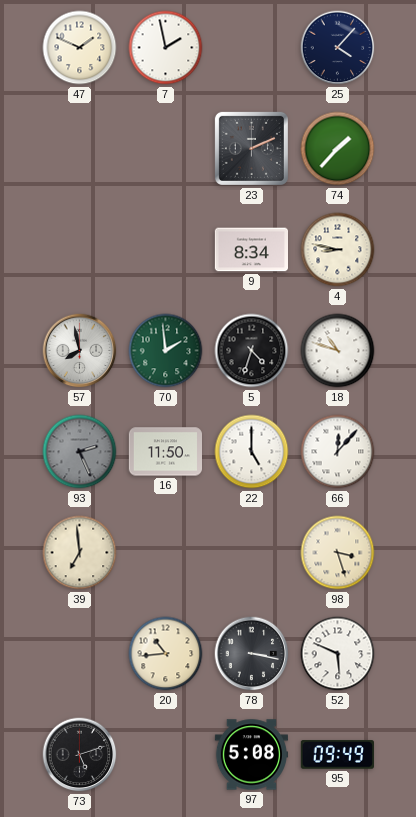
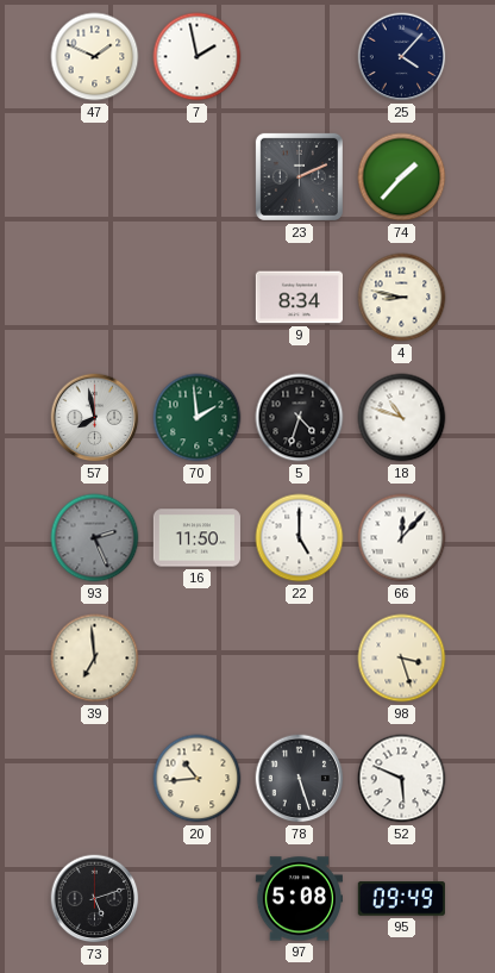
78: 3:17 -> 5:27 (300, 779)
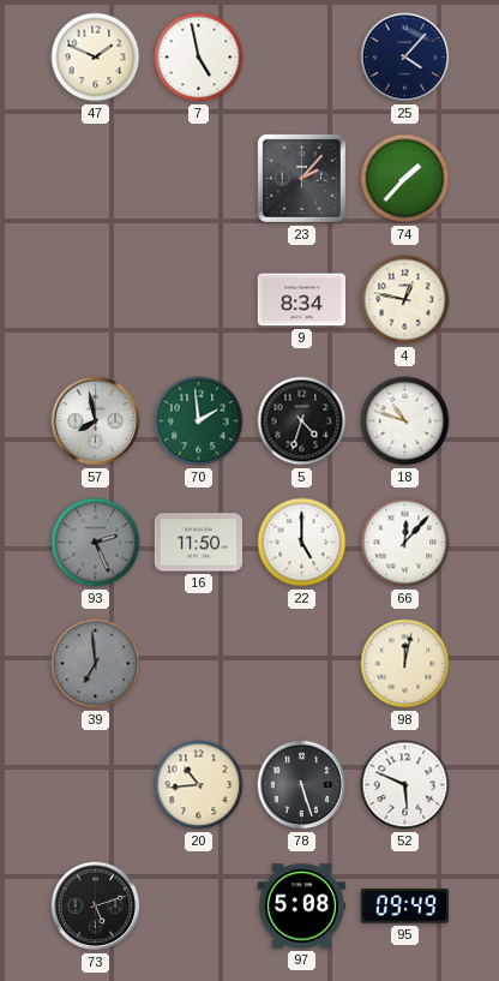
7: 1:58 -> 4:58 (199, 58)
23: 2:11 -> 2:07 (301, 178)
4: 8:47 -> 12:47 (405, 300)
39 dial: cream -> grey (96, 664)
98: 3:27 -> 12:02 (405, 664)
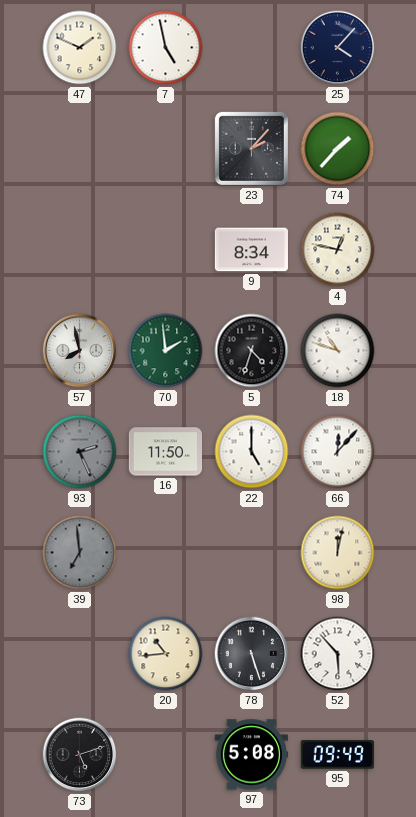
52: 5:49 -> 5:53 (338, 654)
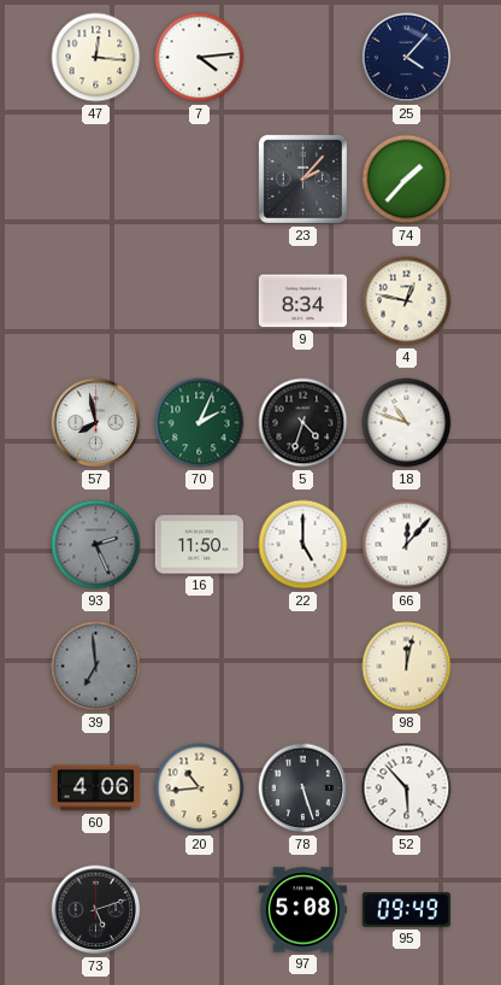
47: 1:49 -> 12:16 (96, 58)
7: 4:58 -> 4:14 (200, 58)
70: 1:59 -> 2:04 (200, 423)
60: none -> 4:06 (95, 788)
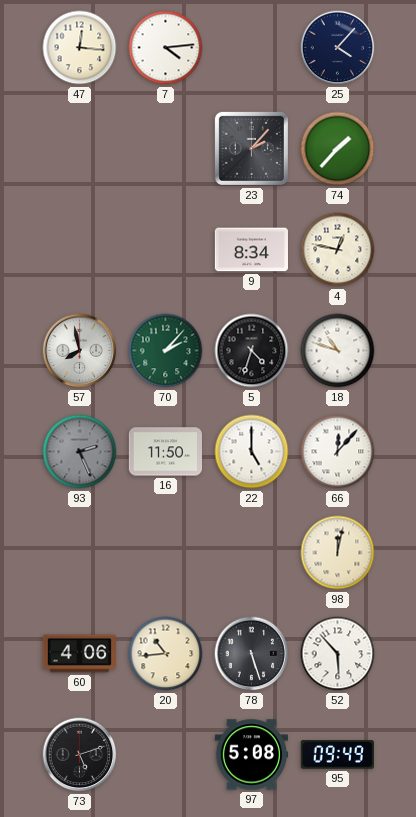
70: 2:04 -> 2:07 (166, 351)
39: 6:59 -> none (96, 667)
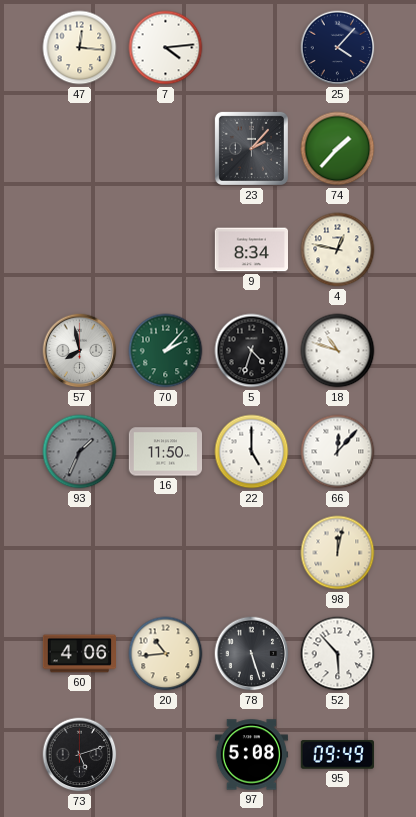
93: 2:26 -> 1:34 (80, 452)
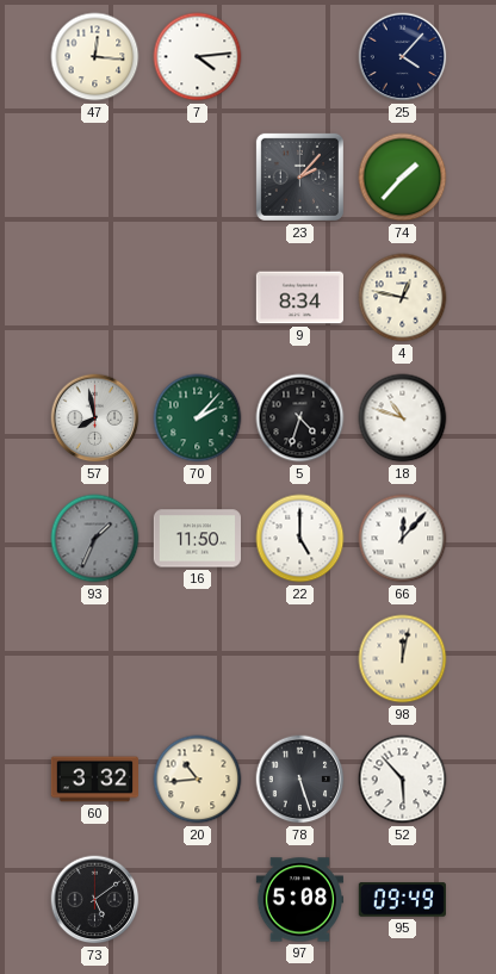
60: 4:06 -> 3:32 (94, 780)
73: 5:12 -> 5:09 (95, 900)
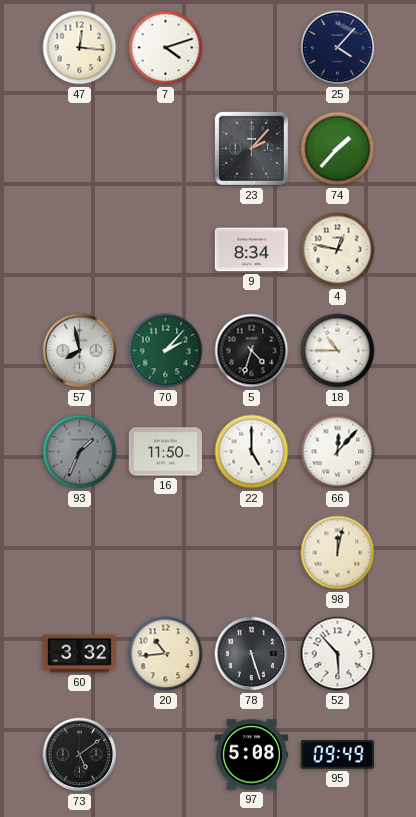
7: 4:14 -> 4:12 (166, 48)
18: 10:48 -> 10:45 (338, 351)
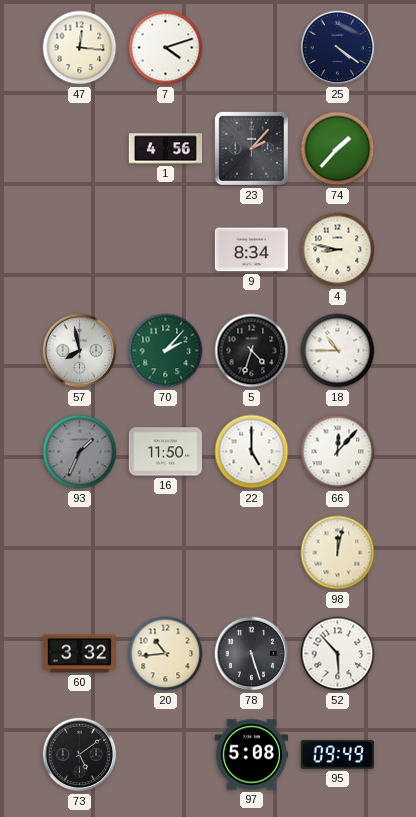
25: 4:07 -> 4:21 (338, 48)
1: none -> 4:56 (165, 149)
4: 12:47 -> 8:47 (338, 250)
